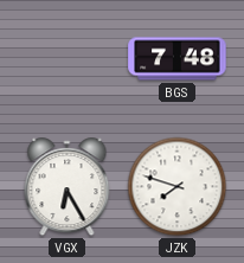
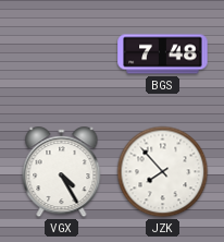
VGX: 6:25 -> 4:25 (62, 172)
JZK: 7:48 -> 7:53 (163, 172)
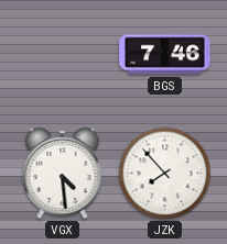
BGS: 7:48 -> 7:46 (165, 55)
VGX: 4:25 -> 4:29 (63, 174)
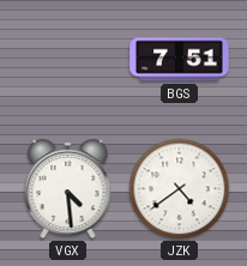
BGS: 7:46 -> 7:51 (180, 60)
JZK: 7:53 -> 4:39 (180, 189)
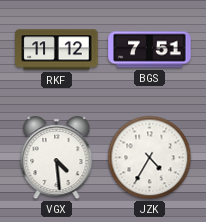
RKF: none -> 11:12 (57, 50)
JZK: 4:39 -> 4:35 (150, 158)
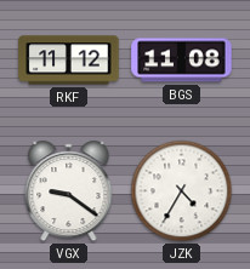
BGS: 7:51 -> 11:08 (182, 61)
VGX: 4:29 -> 9:21 (69, 191)
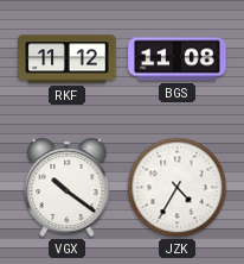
VGX: 9:21 -> 10:21 (68, 188)
